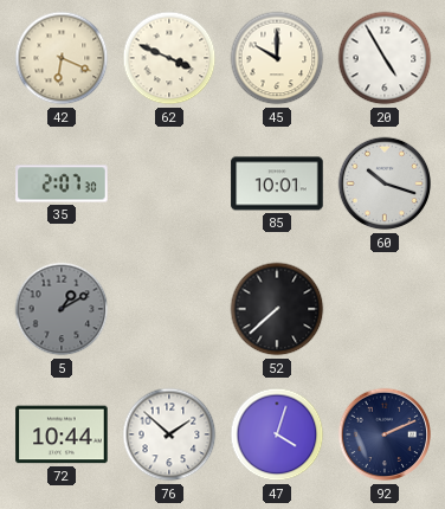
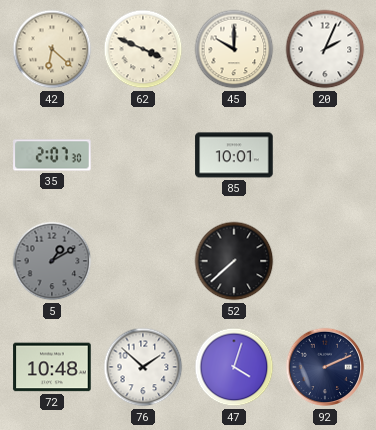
42: 6:19 -> 6:22 (52, 49)
20: 4:55 -> 2:04 (325, 49)
60: 10:18 -> none (385, 183)
72: 10:44 -> 10:48 (52, 367)
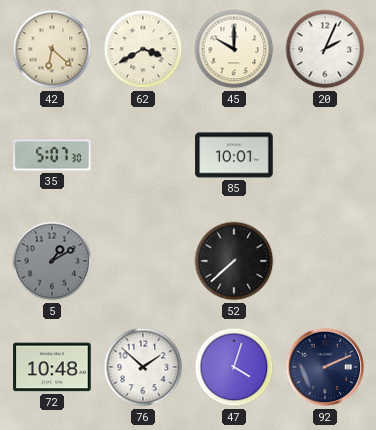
62: 3:49 -> 3:40 (143, 49)
35: 2:07 -> 5:07 (52, 155)
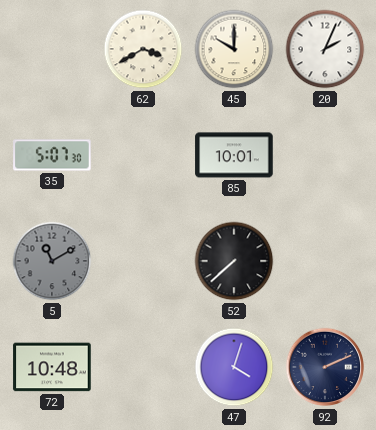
42: 6:22 -> none (52, 49)
5: 1:10 -> 11:10 (52, 261)
76: 1:52 -> none (143, 367)
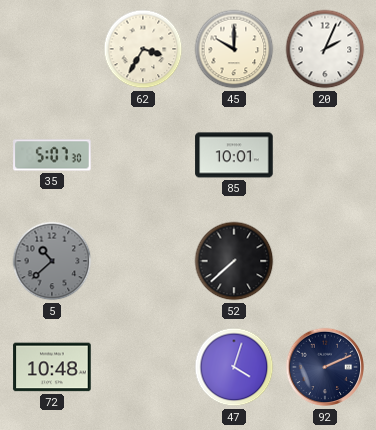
62: 3:40 -> 3:35 (143, 49)
5: 11:10 -> 10:38 (52, 261)
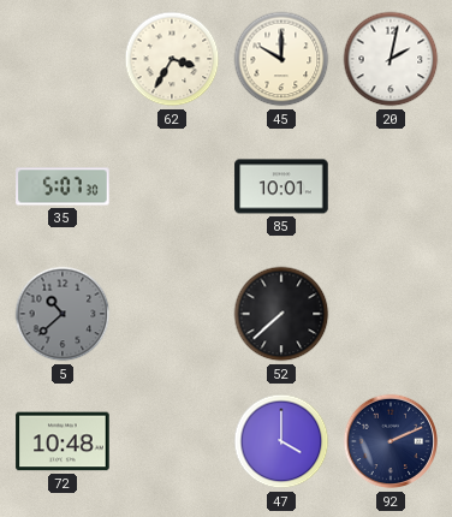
20: 2:04 -> 2:02 (391, 59)
47: 4:03 -> 4:00 (281, 441)
